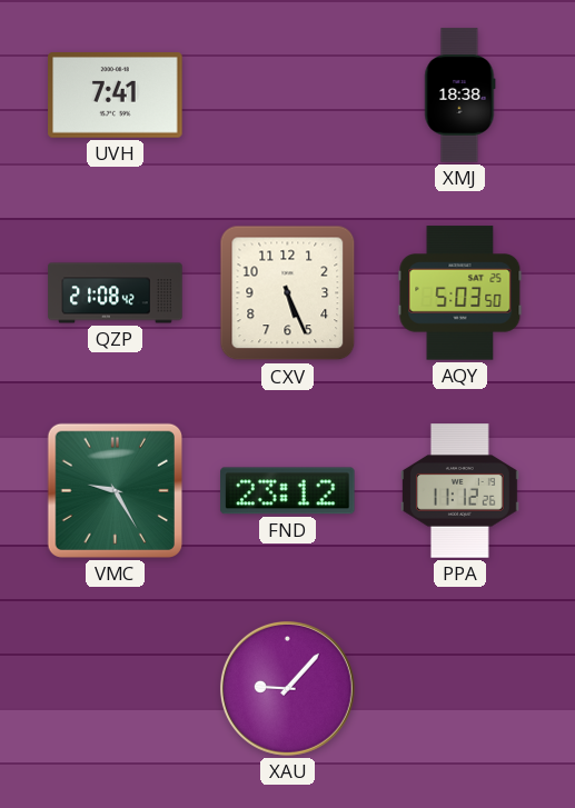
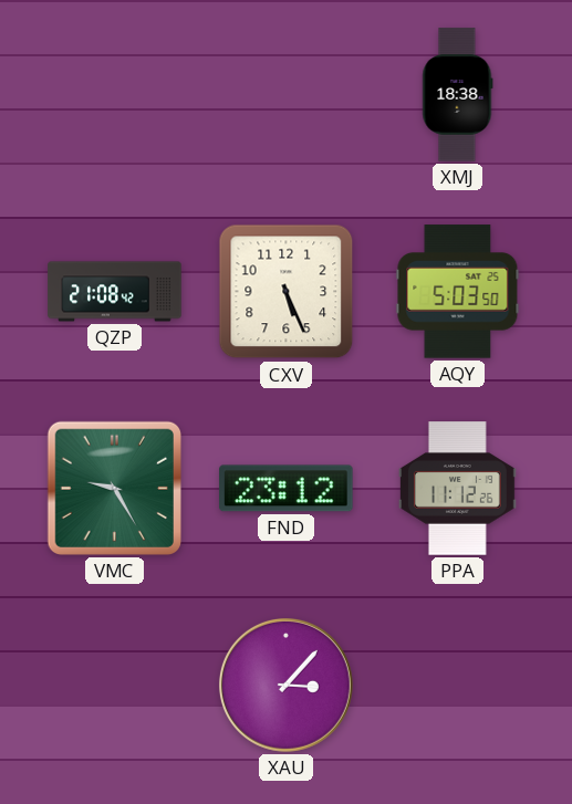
UVH: 7:41 -> none (116, 96)
XAU: 9:07 -> 3:07 (285, 685)
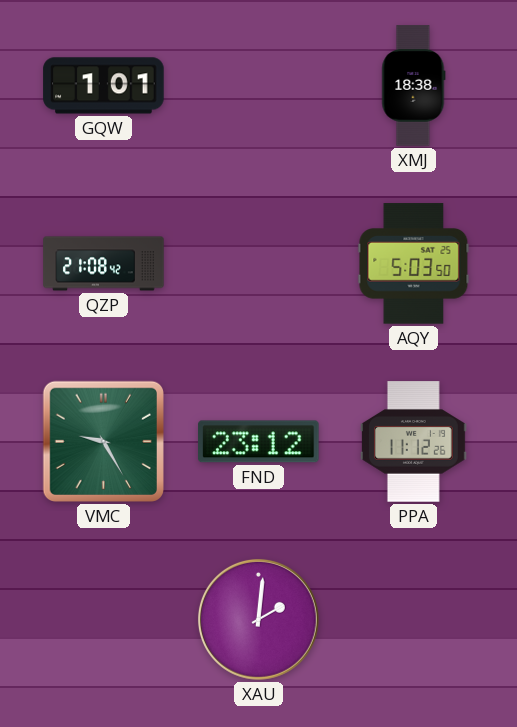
GQW: none -> 1:01 (104, 86)
CXV: 5:26 -> none (287, 292)
XAU: 3:07 -> 2:01 (258, 619)
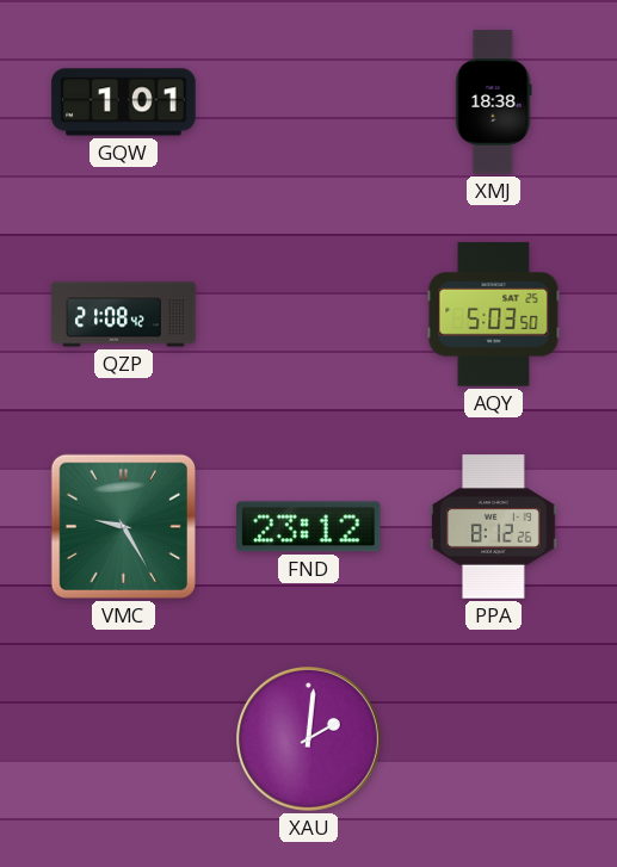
PPA: 11:12 -> 8:12 (494, 527)
